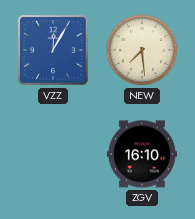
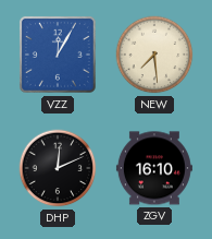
DHP: none -> 12:11 (58, 168)
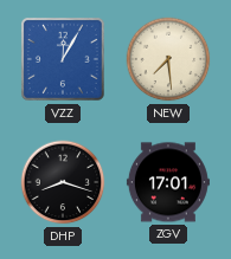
DHP: 12:11 -> 8:18 (63, 182)
ZGV: 16:10 -> 17:01 (168, 182)
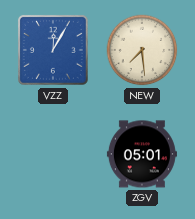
DHP: 8:18 -> none (63, 182)
ZGV: 17:01 -> 05:01 (142, 154)
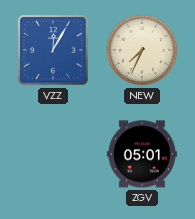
NEW: 7:29 -> 7:34 (142, 50)
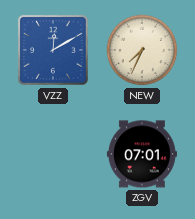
VZZ: 12:05 -> 12:10 (53, 50)
ZGV: 05:01 -> 07:01 (142, 154)
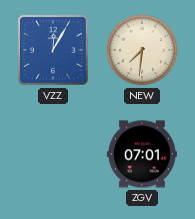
VZZ: 12:10 -> 12:05 (53, 50)
NEW: 7:34 -> 7:31 (142, 50)
